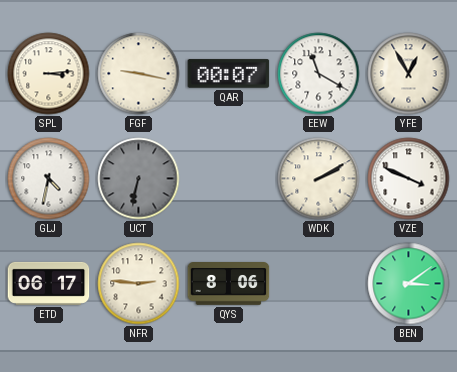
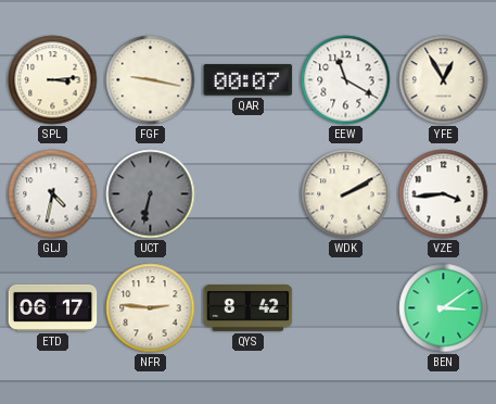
VZE: 3:49 -> 3:44 (444, 194)
QYS: 8:06 -> 8:42 (249, 308)
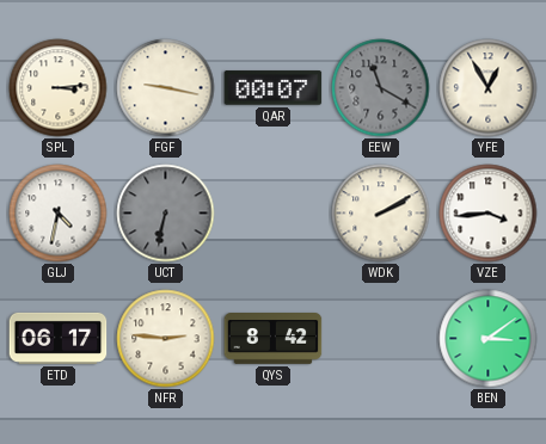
EEW dial: white -> grey (381, 88)
